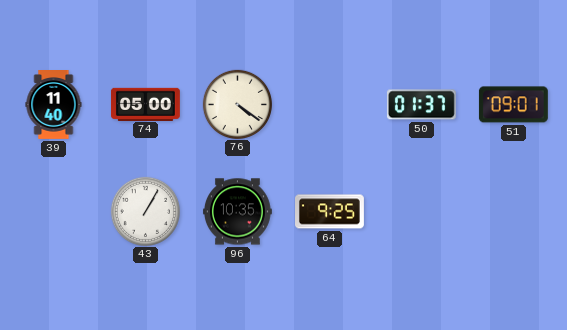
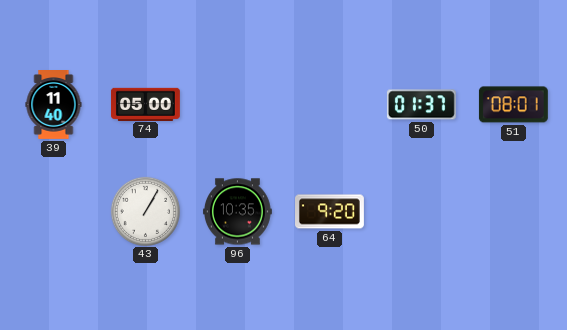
76: 4:21 -> none (237, 104)
51: 09:01 -> 08:01 (513, 105)
64: 9:25 -> 9:20 (330, 212)
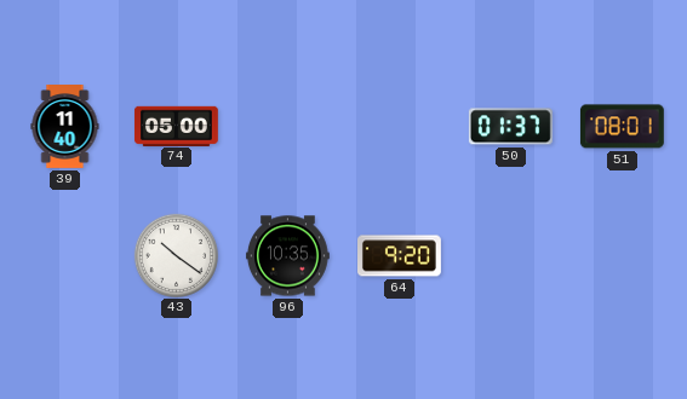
43: 1:05 -> 10:21 (176, 255)
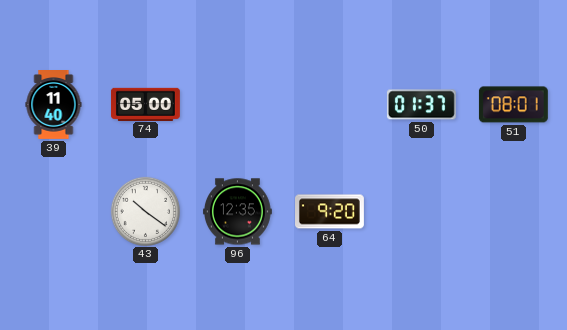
96: 10:35 -> 12:35 (237, 212)
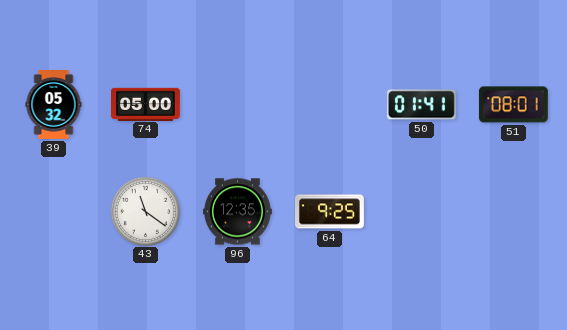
39: 11:40 -> 05:32 (54, 105)
50: 01:37 -> 01:41 (421, 105)
43: 10:21 -> 11:21 (145, 211)
64: 9:20 -> 9:25 (330, 212)
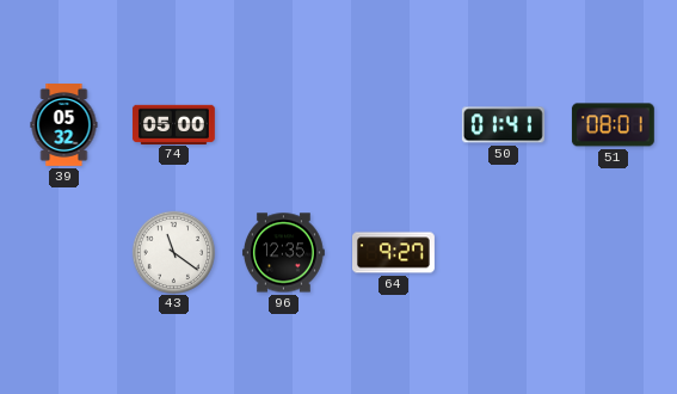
64: 9:25 -> 9:27 (394, 253)
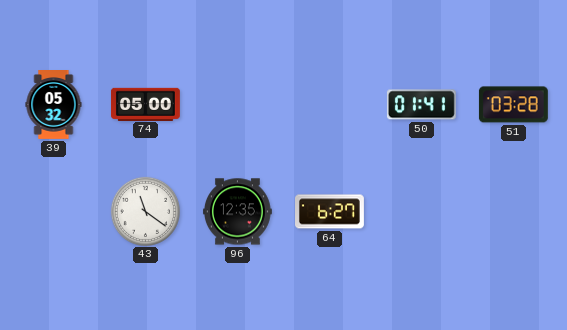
51: 08:01 -> 03:28 (513, 105)
64: 9:27 -> 6:27 (330, 212)
